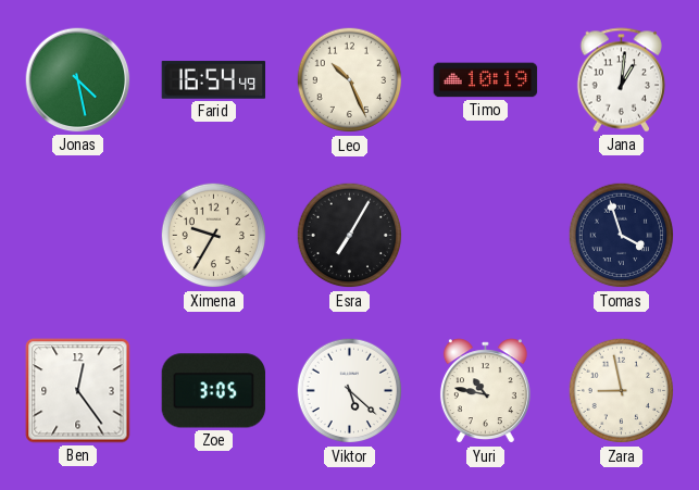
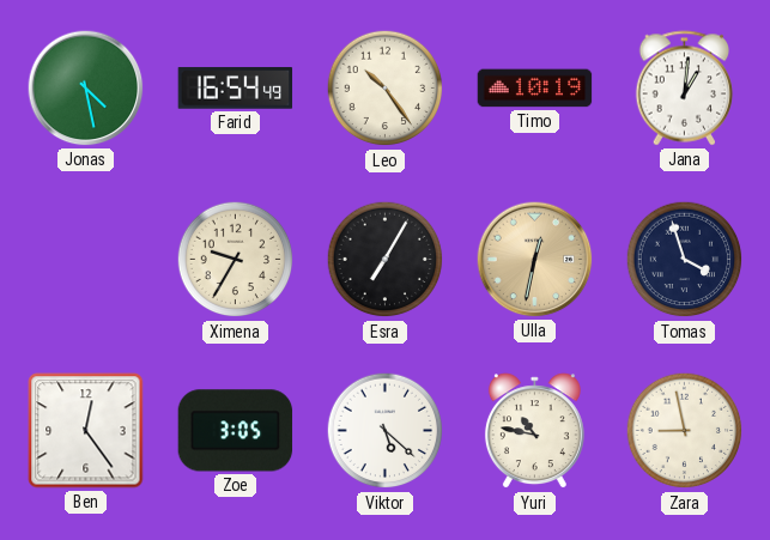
Leo: 10:26 -> 10:24 (386, 89)
Ulla: none -> 12:32 (535, 260)
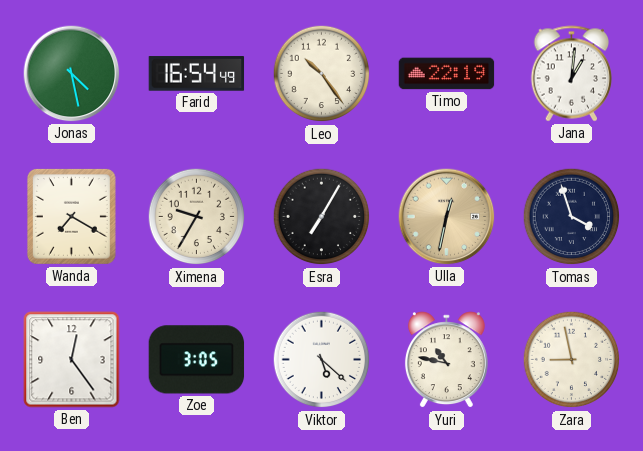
Timo: 10:19 -> 22:19 (447, 74)
Wanda: none -> 7:20 (71, 216)
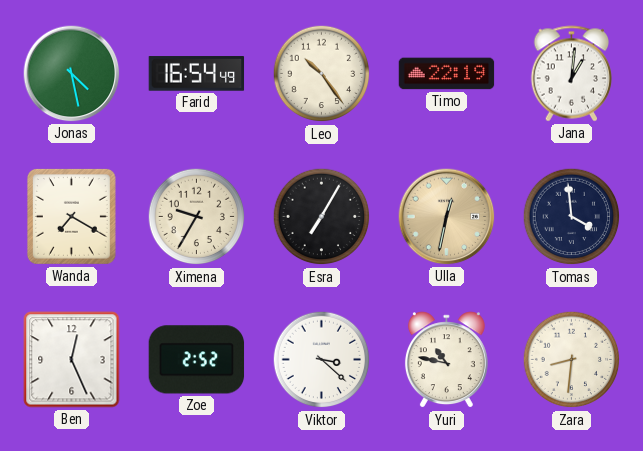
Tomas: 3:57 -> 3:59 (572, 217)
Ben: 12:24 -> 12:26 (72, 360)
Zoe: 3:05 -> 2:52 (197, 360)
Viktor: 5:22 -> 3:22 (322, 360)
Zara: 8:58 -> 8:31 (572, 360)
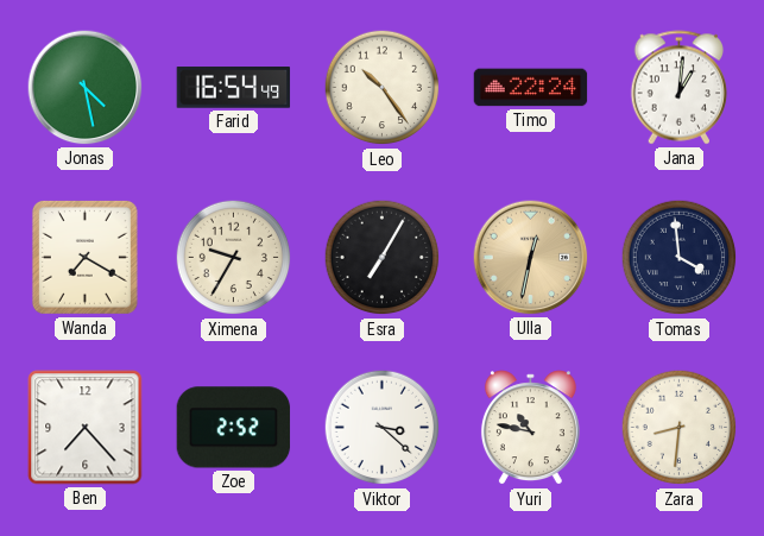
Timo: 22:19 -> 22:24 (531, 88)
Ben: 12:26 -> 7:23 (86, 428)
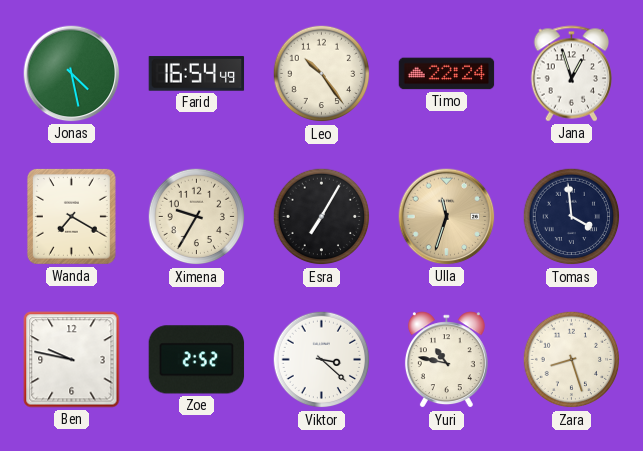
Jana: 1:01 -> 12:57 (572, 74)
Ulla: 12:32 -> 11:33 (447, 217)
Ben: 7:23 -> 9:47 (72, 360)
Zara: 8:31 -> 8:27 (572, 360)
